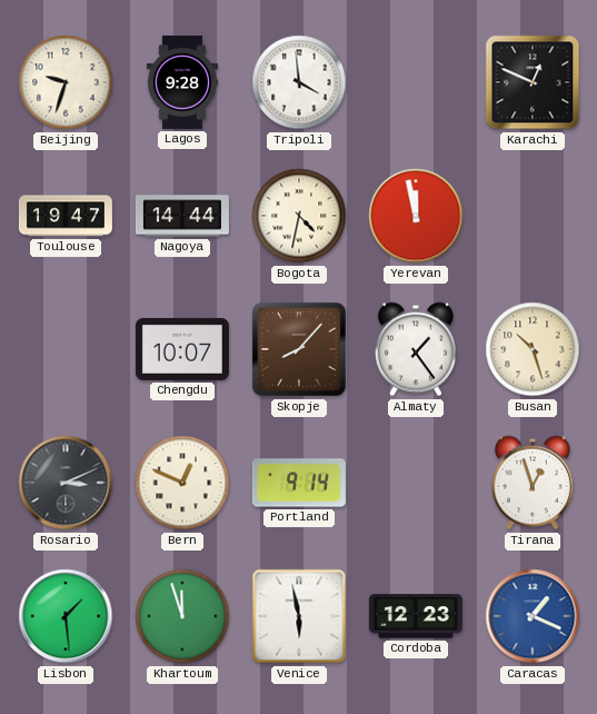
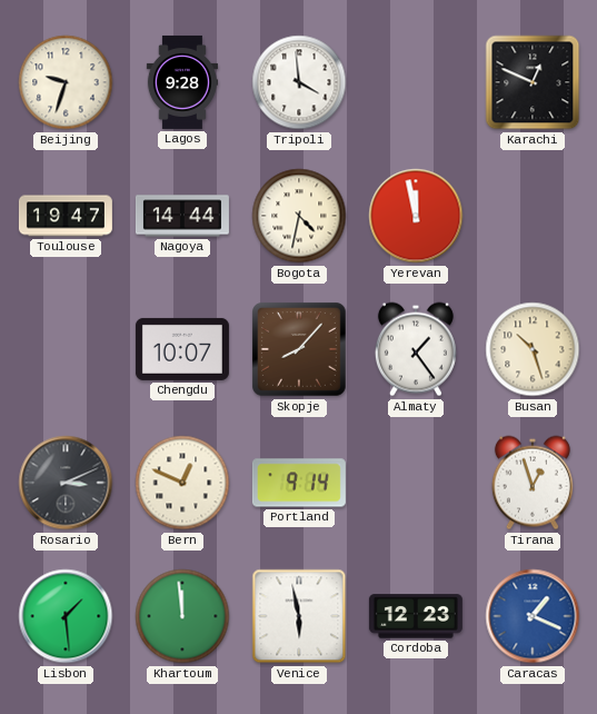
Khartoum: 11:57 -> 11:59 (182, 616)
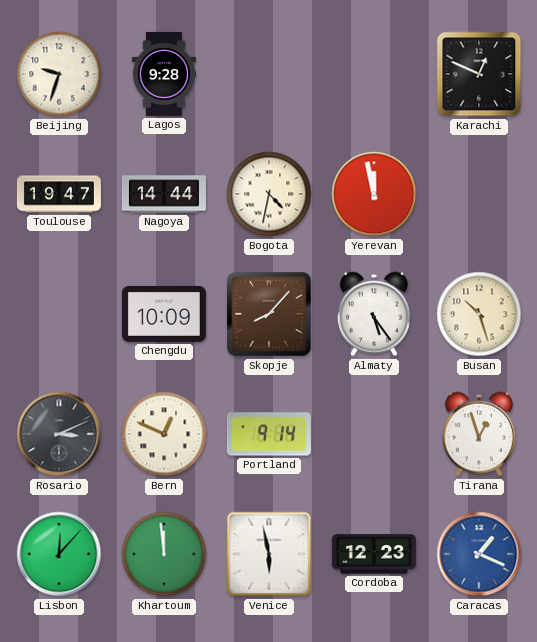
Tripoli: 3:59 -> none (299, 82)
Chengdu: 10:07 -> 10:09 (164, 314)
Almaty: 1:24 -> 5:24 (374, 314)
Lisbon: 1:29 -> 12:07 (59, 554)
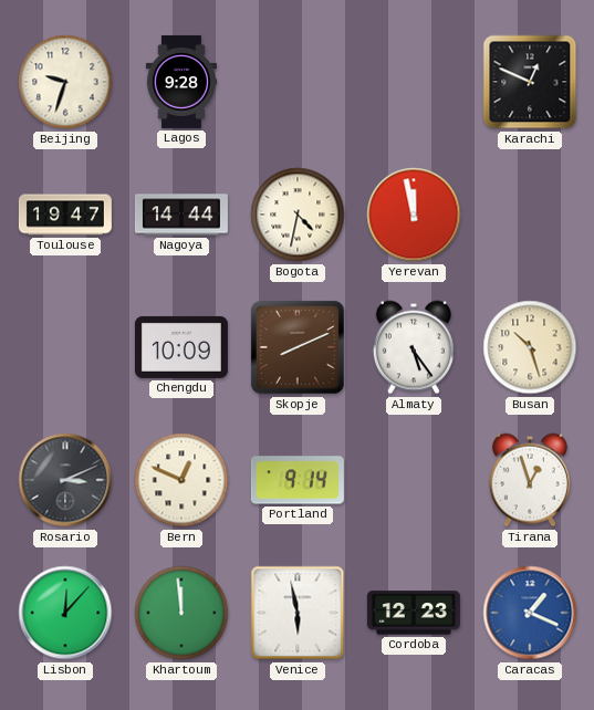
Skopje: 8:07 -> 8:11 (299, 348)
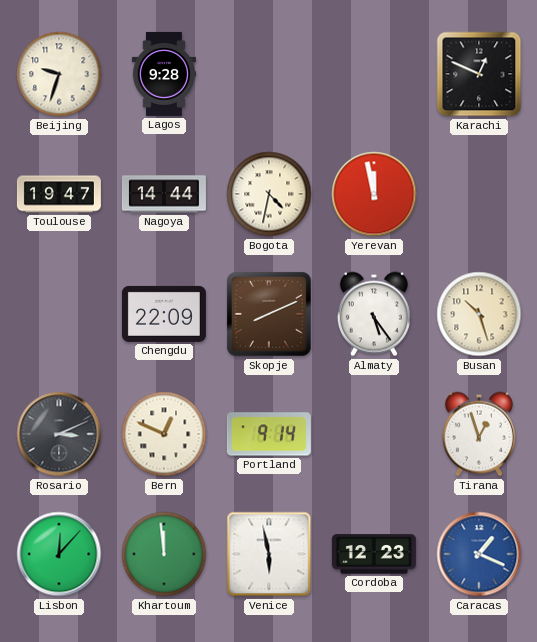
Chengdu: 10:09 -> 22:09 (164, 314)
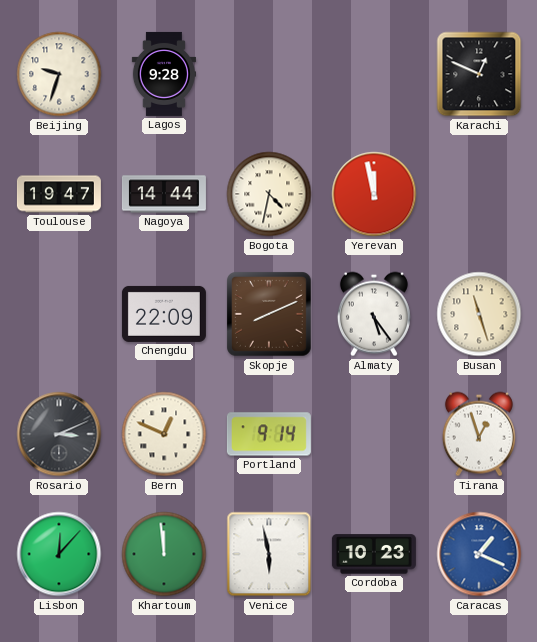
Busan: 10:27 -> 11:27 (479, 314)
Cordoba: 12:23 -> 10:23 (374, 554)
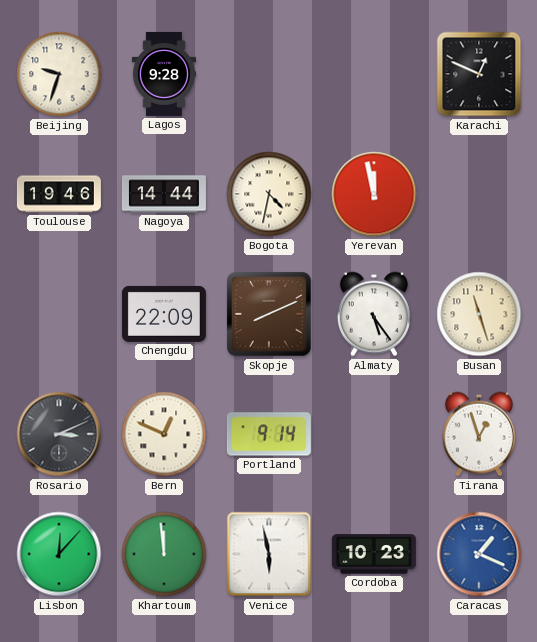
Toulouse: 19:47 -> 19:46 (59, 194)
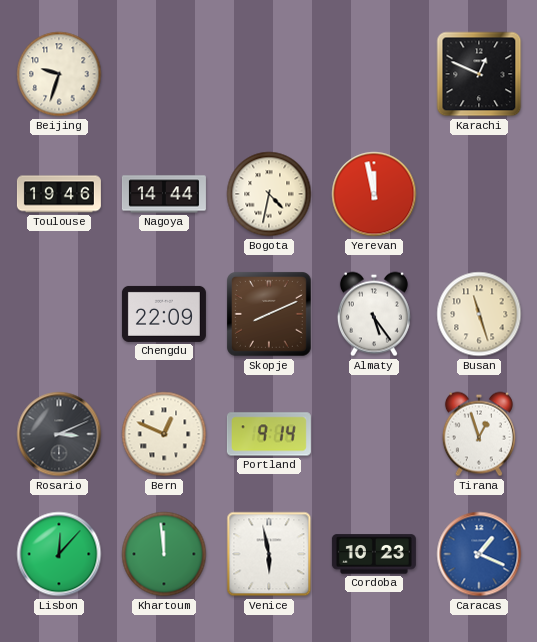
Lagos: 9:28 -> none (163, 74)
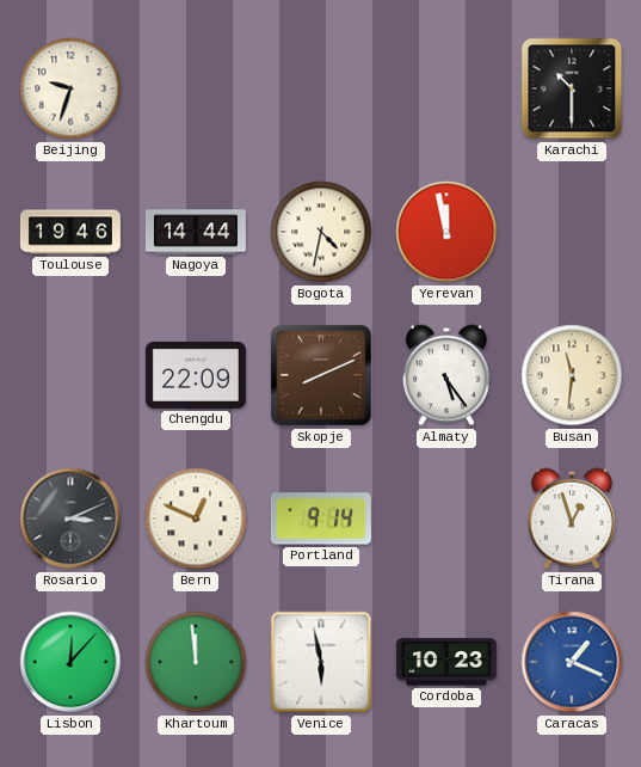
Karachi: 12:49 -> 10:30 (572, 88)
Busan: 11:27 -> 11:31 (572, 375)
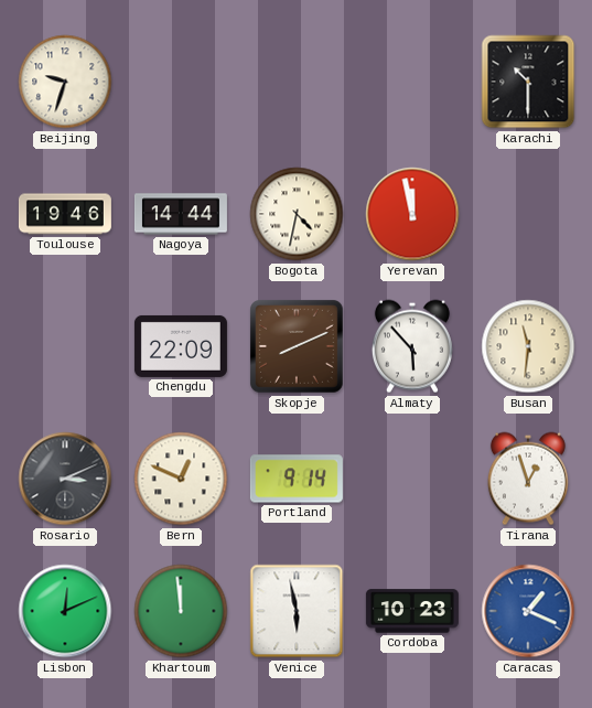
Almaty: 5:24 -> 5:53 (412, 346)
Lisbon: 12:07 -> 12:11 (65, 611)
